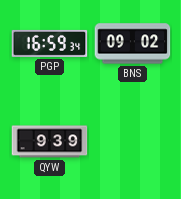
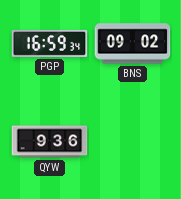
QYW: 9:39 -> 9:36 (50, 142)
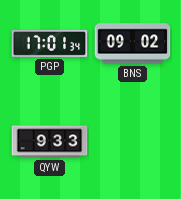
PGP: 16:59 -> 17:01 (50, 43)
QYW: 9:36 -> 9:33 (50, 142)
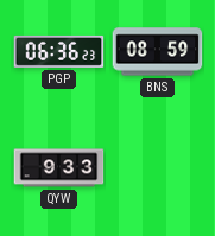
PGP: 17:01 -> 06:36 (59, 51)
BNS: 09:02 -> 08:59 (158, 52)
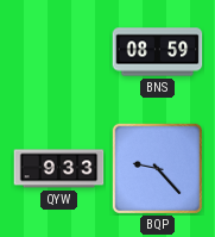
PGP: 06:36 -> none (59, 51)
BQP: none -> 9:23 (157, 168)
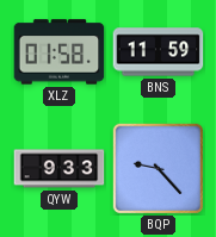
XLZ: none -> 01:58 (60, 52)
BNS: 08:59 -> 11:59 (159, 52)
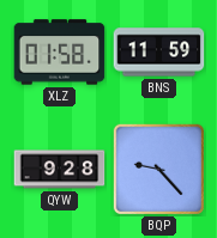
QYW: 9:33 -> 9:28 (60, 170)
